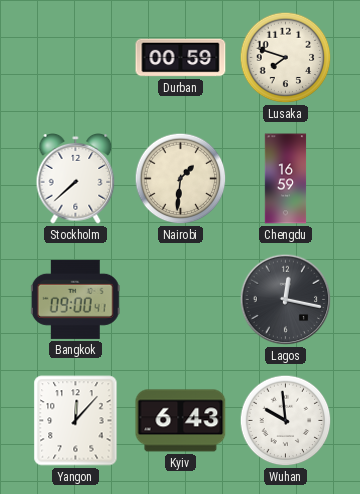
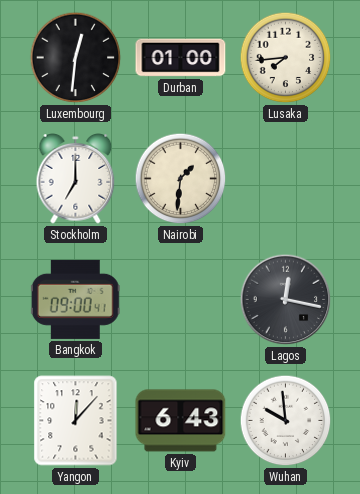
Luxembourg: none -> 12:31 (76, 58)
Durban: 00:59 -> 01:00 (181, 58)
Lusaka: 7:48 -> 7:44 (286, 58)
Stockholm: 7:38 -> 7:00 (76, 179)
Chengdu: 16:59 -> none (286, 179)
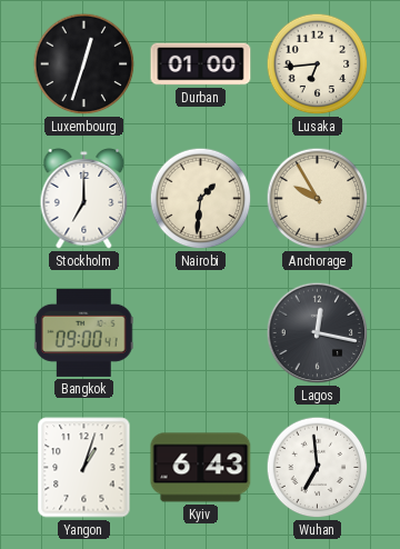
Luxembourg: 12:31 -> 12:33 (84, 64)
Lusaka: 7:44 -> 6:44 (318, 64)
Anchorage: none -> 9:55 (318, 199)
Yangon: 12:07 -> 1:03 (84, 468)
Wuhan: 9:59 -> 6:59 (318, 468)
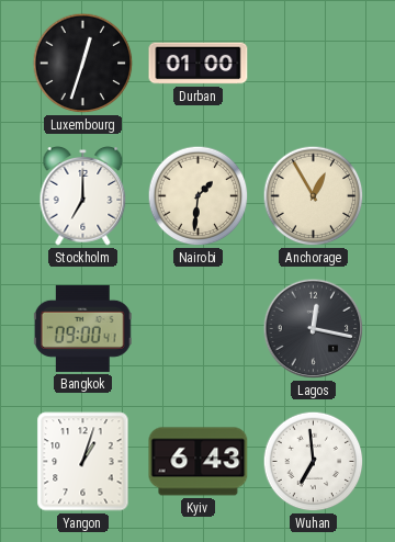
Lusaka: 6:44 -> none (318, 64)
Anchorage: 9:55 -> 12:55 (314, 196)
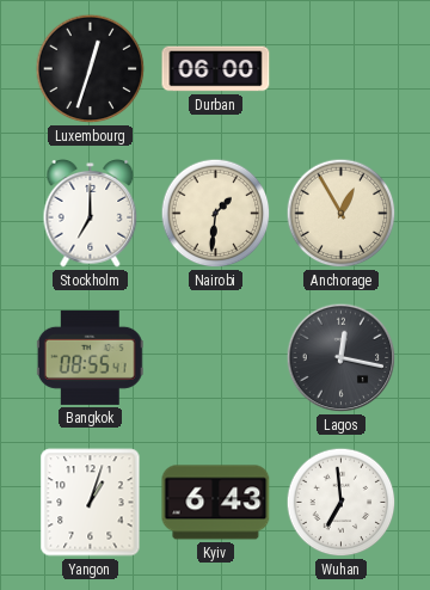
Durban: 01:00 -> 06:00 (216, 69)
Bangkok: 09:00 -> 08:55 (90, 357)
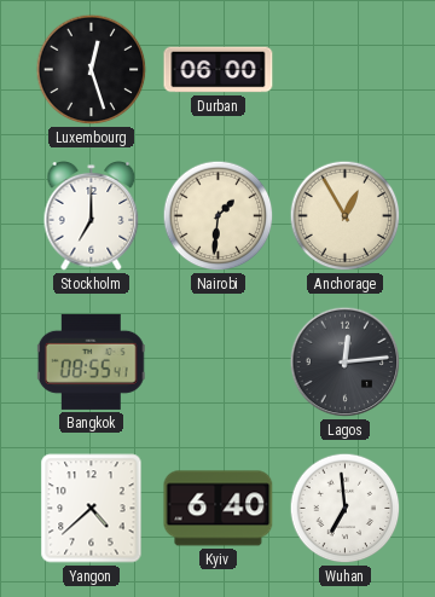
Luxembourg: 12:33 -> 12:27 (92, 70)
Lagos: 12:17 -> 12:14 (346, 363)
Yangon: 1:03 -> 4:38 (92, 509)
Kyiv: 6:43 -> 6:40 (219, 509)
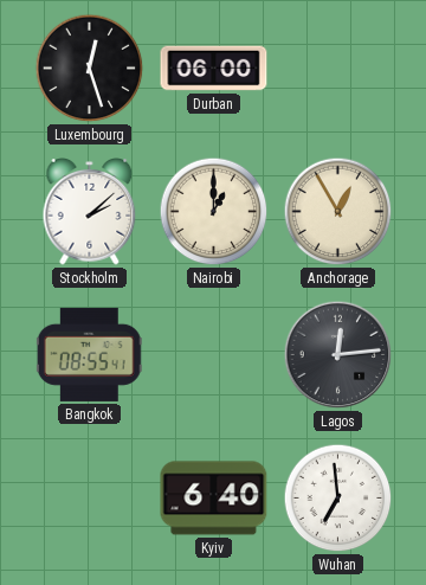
Stockholm: 7:00 -> 2:08 (90, 212)
Nairobi: 1:31 -> 1:00 (214, 212)
Yangon: 4:38 -> none (92, 509)
